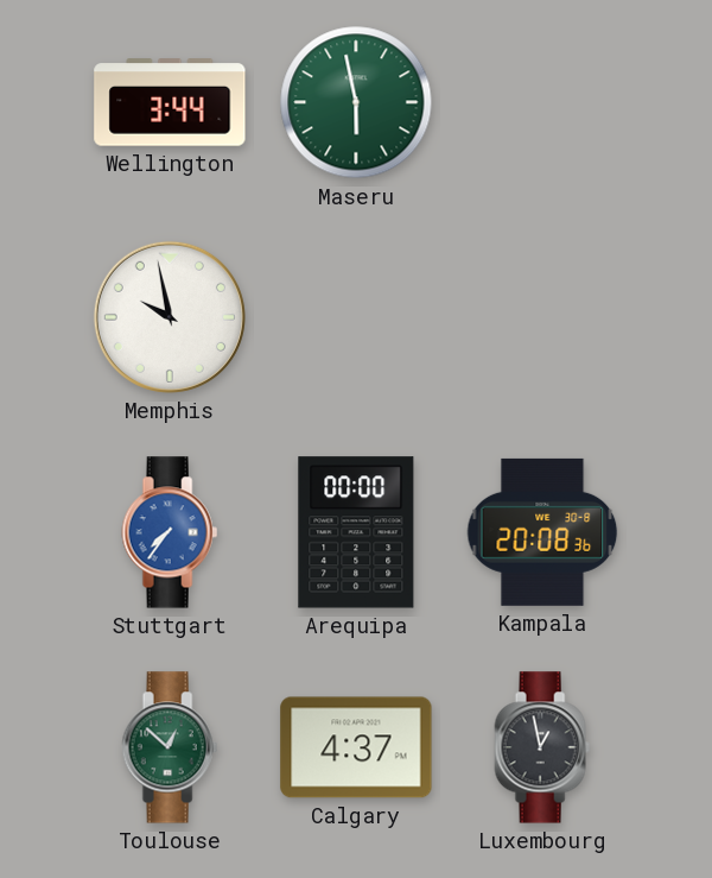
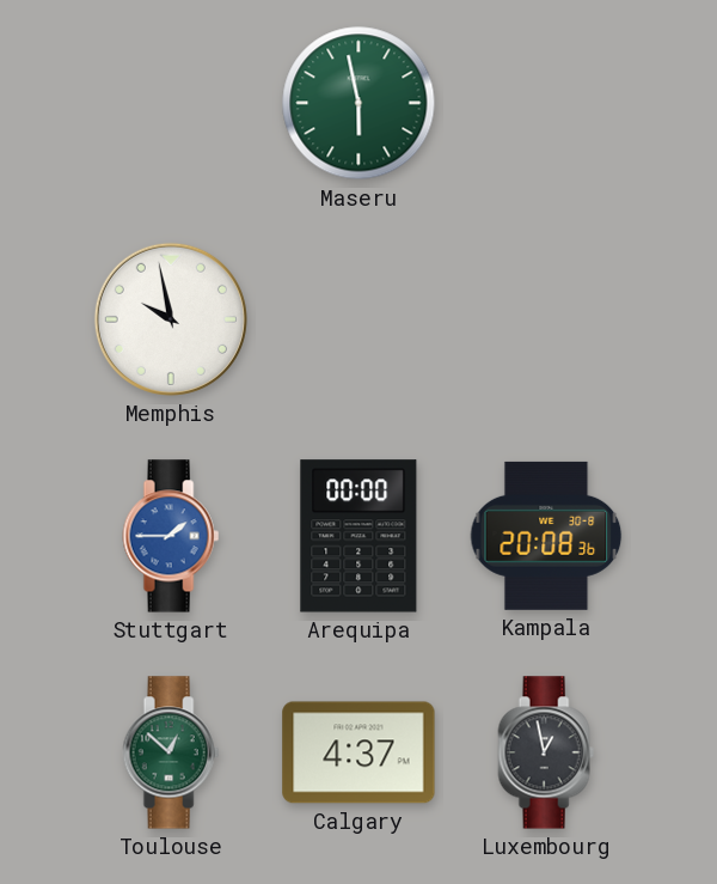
Wellington: 3:44 -> none (170, 102)
Stuttgart: 7:36 -> 1:45 (171, 536)
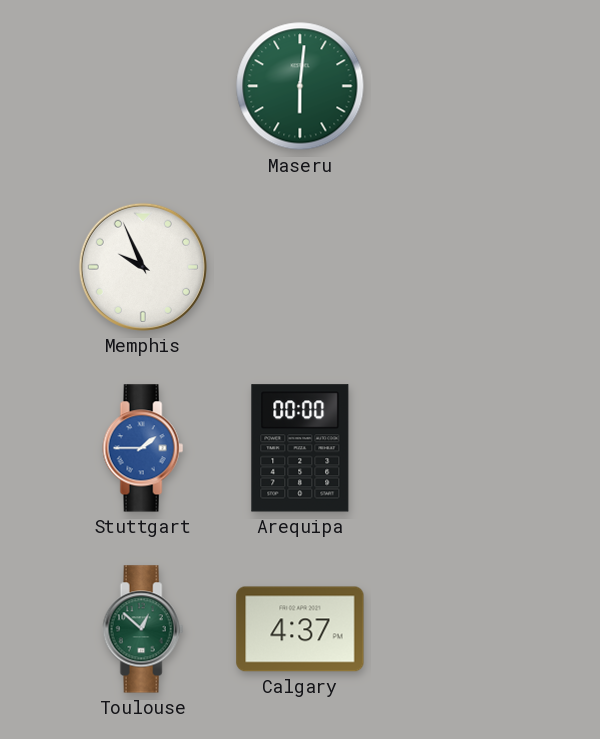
Maseru: 5:58 -> 6:01 (300, 86)
Memphis: 9:58 -> 9:56 (143, 267)
Kampala: 20:08 -> none (546, 536)
Luxembourg: 12:58 -> none (546, 752)
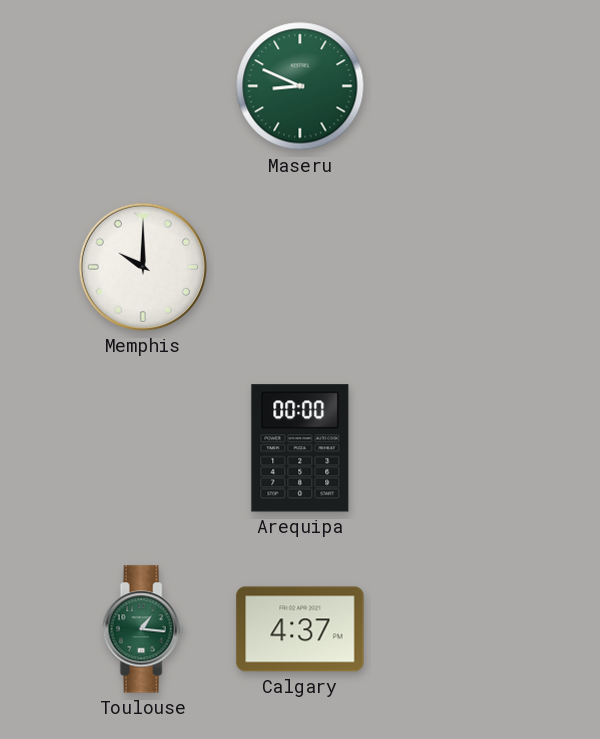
Maseru: 6:01 -> 8:49 (300, 86)
Memphis: 9:56 -> 10:00 (143, 267)
Stuttgart: 1:45 -> none (143, 448)
Toulouse: 12:52 -> 1:16 (143, 629)
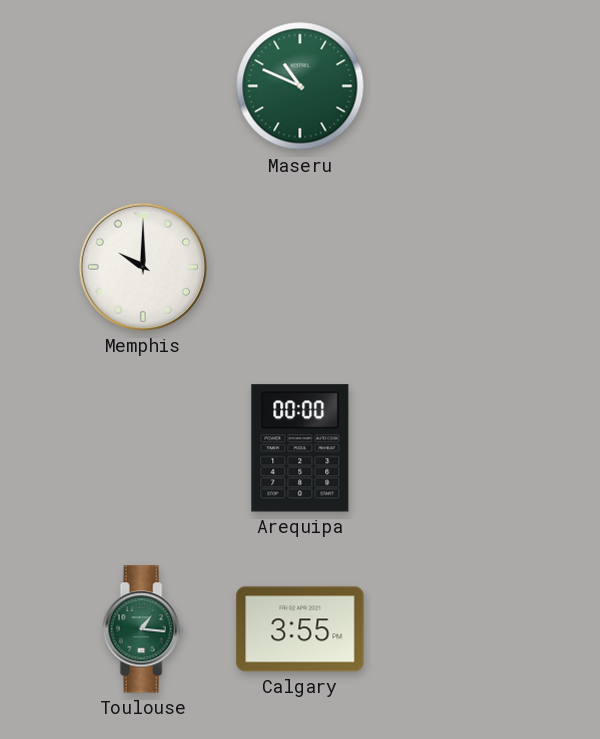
Maseru: 8:49 -> 10:49 (300, 86)
Calgary: 4:37 -> 3:55 (300, 629)
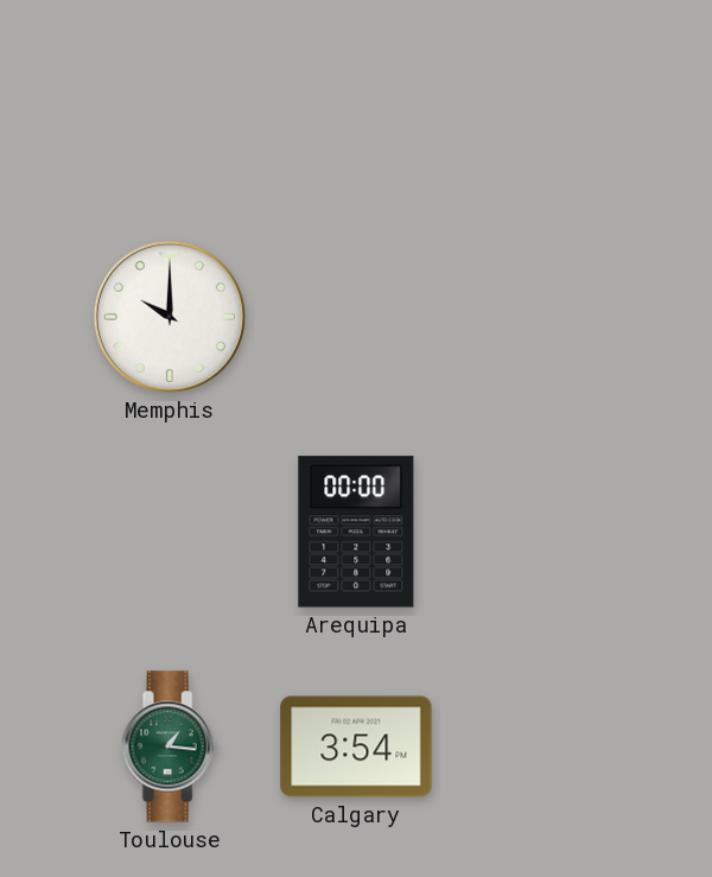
Maseru: 10:49 -> none (300, 86)
Calgary: 3:55 -> 3:54 (356, 746)
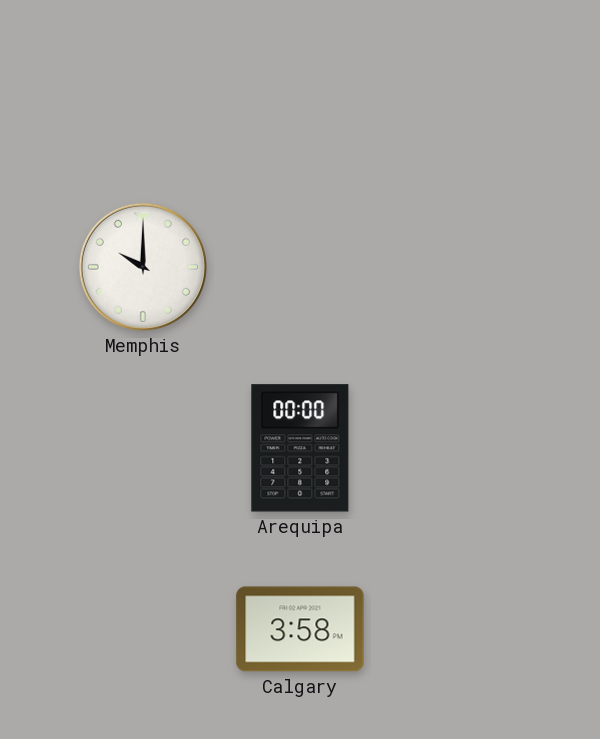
Toulouse: 1:16 -> none (170, 746)
Calgary: 3:54 -> 3:58 (300, 629)
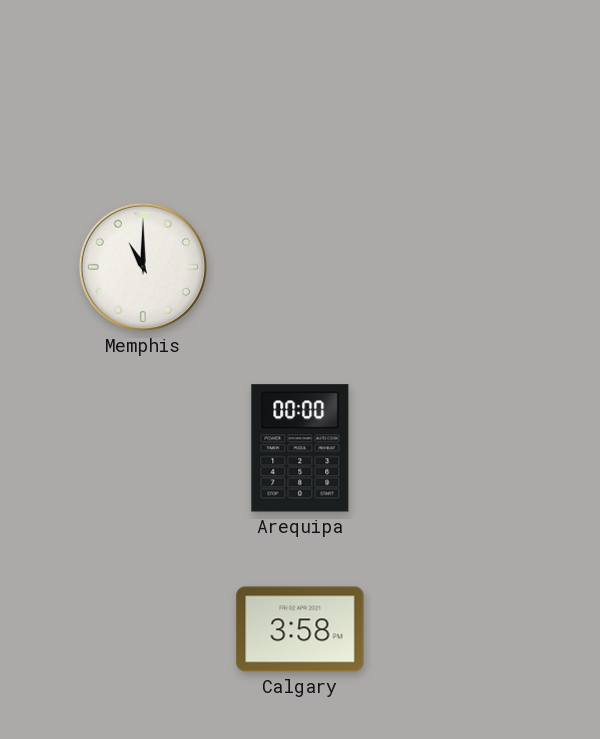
Memphis: 10:00 -> 11:00 (143, 267)
